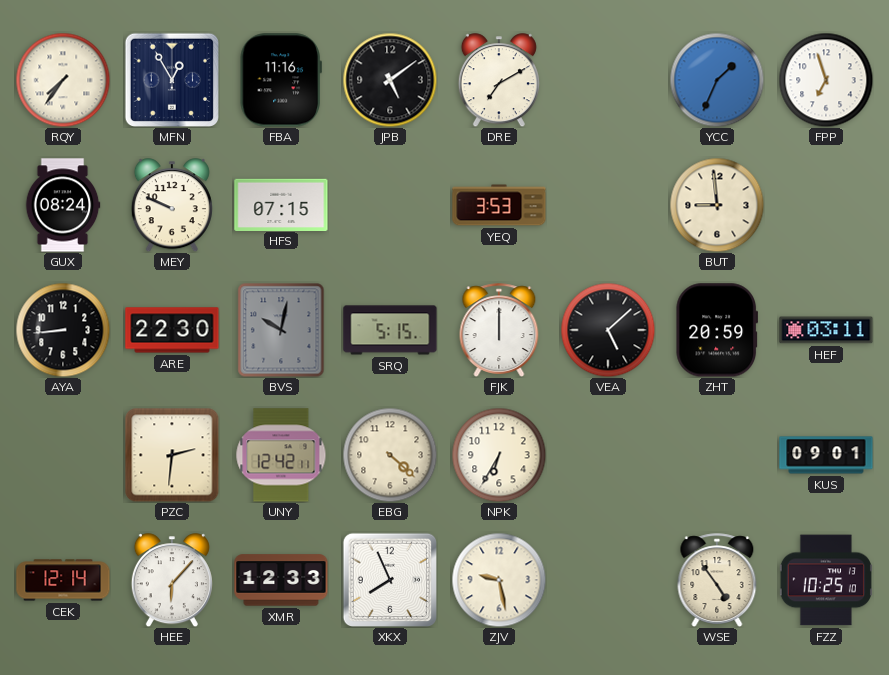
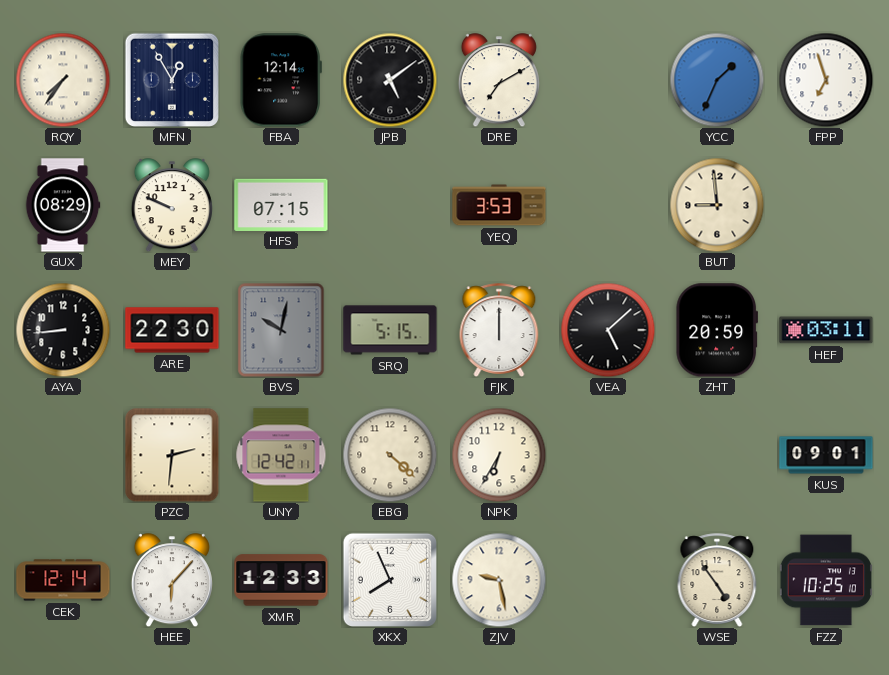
FBA: 11:16 -> 12:14 (281, 80)
GUX: 08:24 -> 08:29 (63, 205)
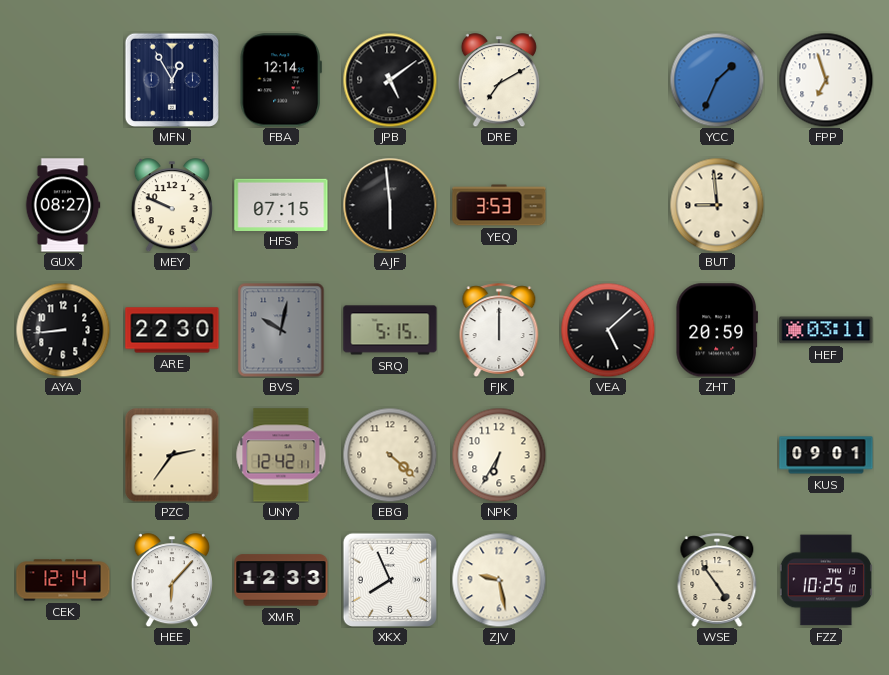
RQY: 7:36 -> none (63, 80)
GUX: 08:29 -> 08:27 (63, 205)
AJF: none -> 5:59 (390, 205)
PZC: 2:31 -> 2:36 (172, 455)
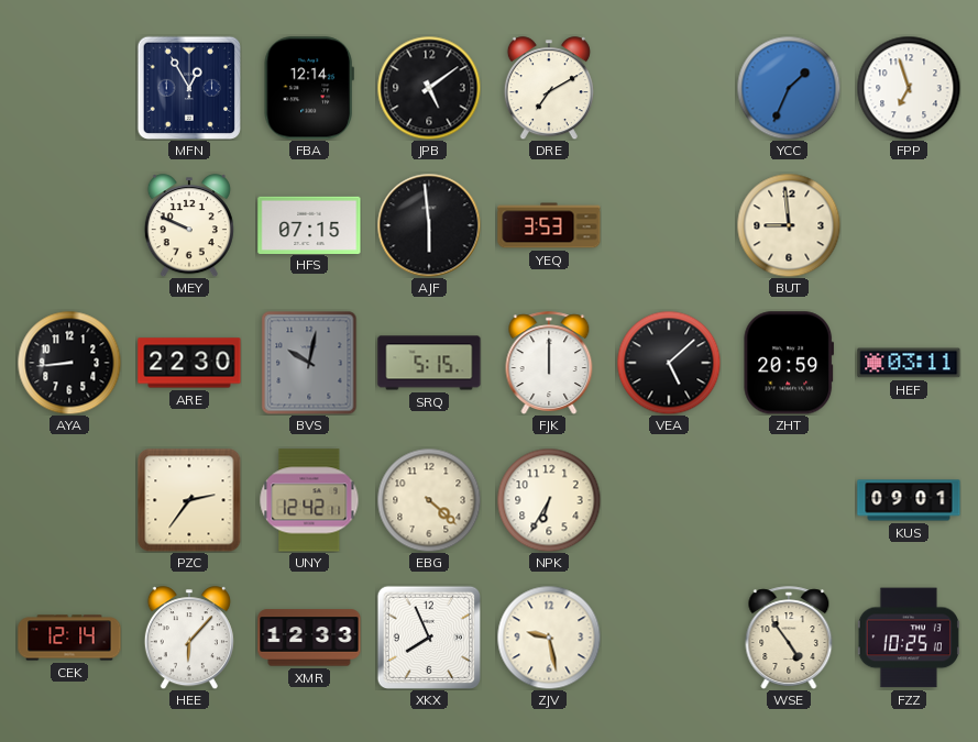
GUX: 08:27 -> none (63, 205)
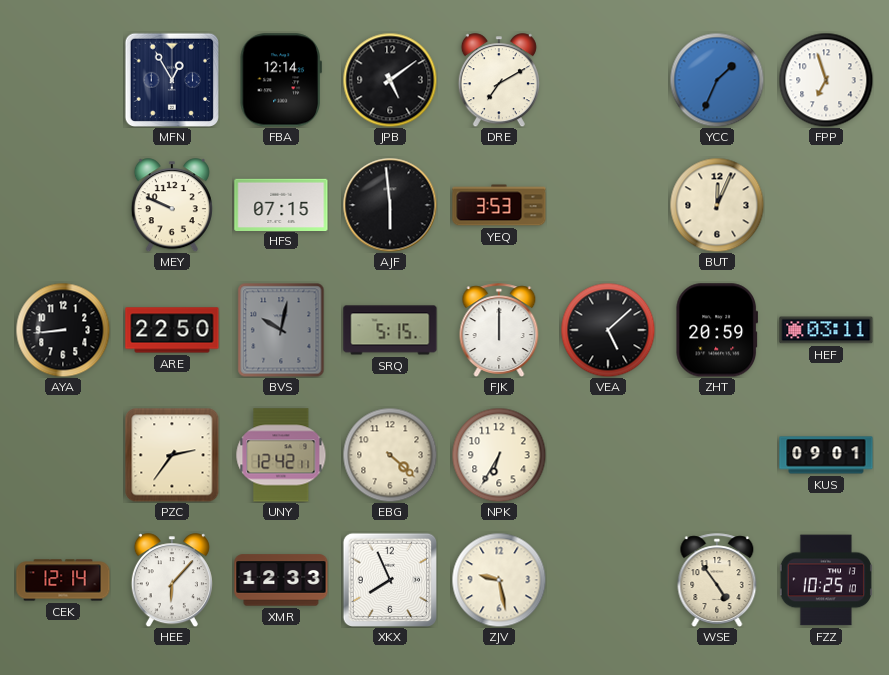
BUT: 8:59 -> 12:04 (717, 205)
ARE: 22:30 -> 22:50 (172, 330)
